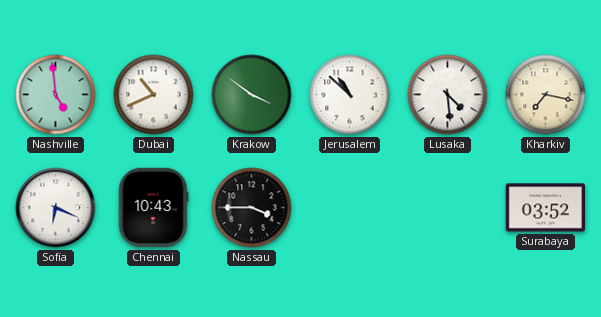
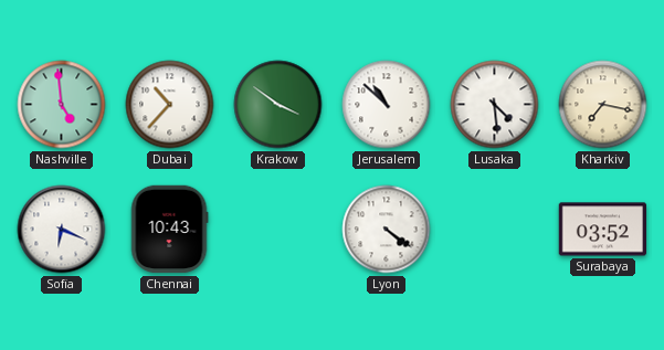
Dubai: 10:41 -> 10:37 (170, 105)
Nassau: 3:45 -> none (252, 208)
Lyon: none -> 4:21 (387, 230)
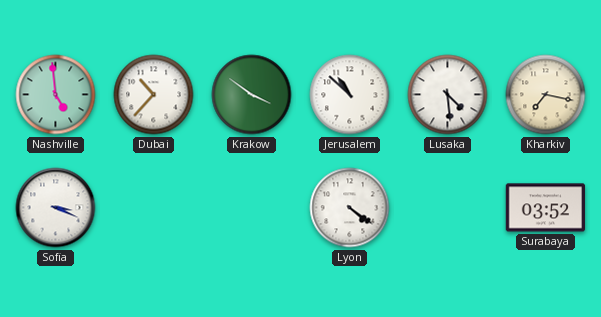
Sofia: 6:19 -> 3:19 (56, 208)
Chennai: 10:43 -> none (169, 230)
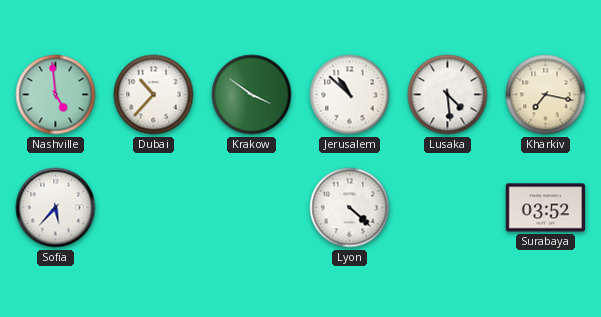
Sofia: 3:19 -> 5:37 (56, 208)
Lyon: 4:21 -> 4:22 (350, 208)
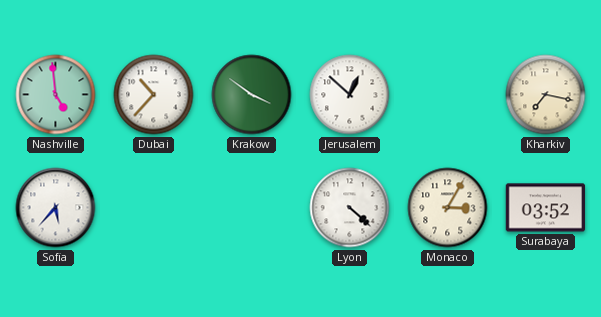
Jerusalem: 10:52 -> 12:52 (350, 95)
Lusaka: 4:29 -> none (448, 95)
Monaco: none -> 3:05 (448, 208)
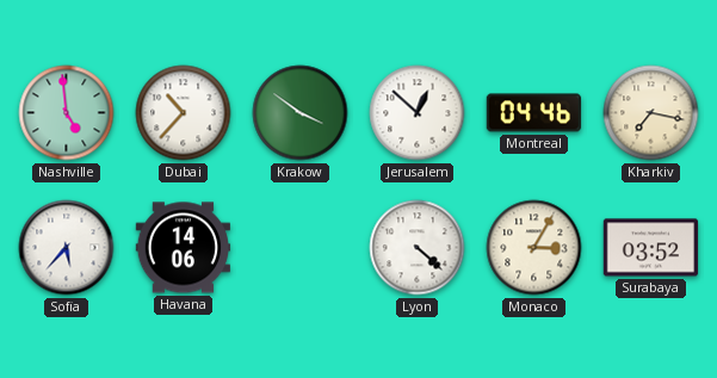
Montreal: none -> 04:46 (534, 113)
Havana: none -> 14:06 (184, 248)
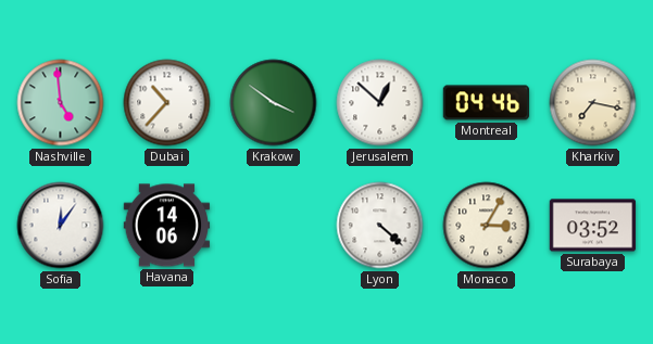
Sofia: 5:37 -> 12:06 (61, 226)
